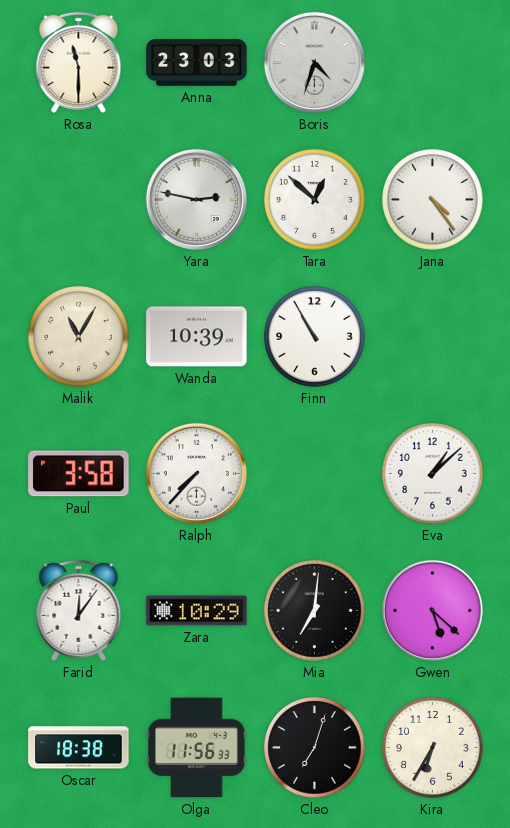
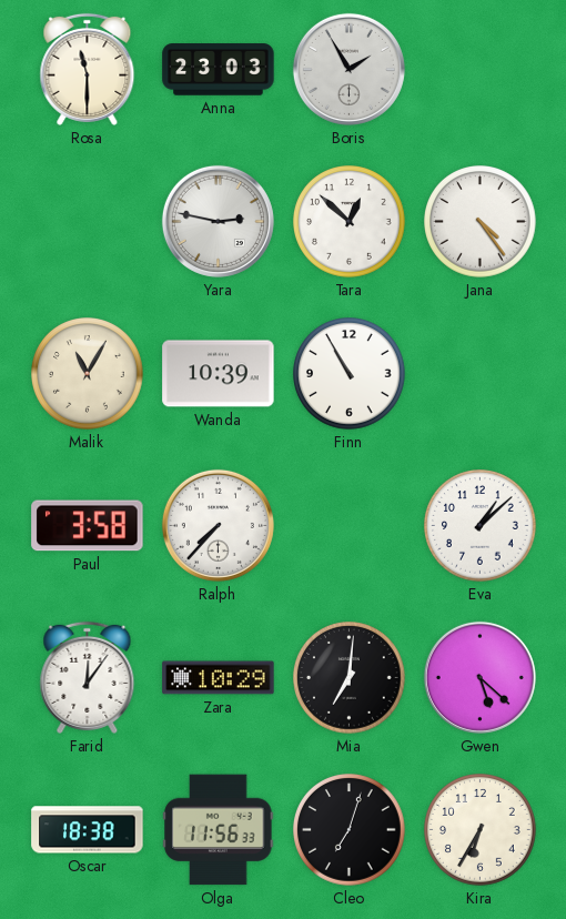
Boris: 4:33 -> 1:55 (348, 69)
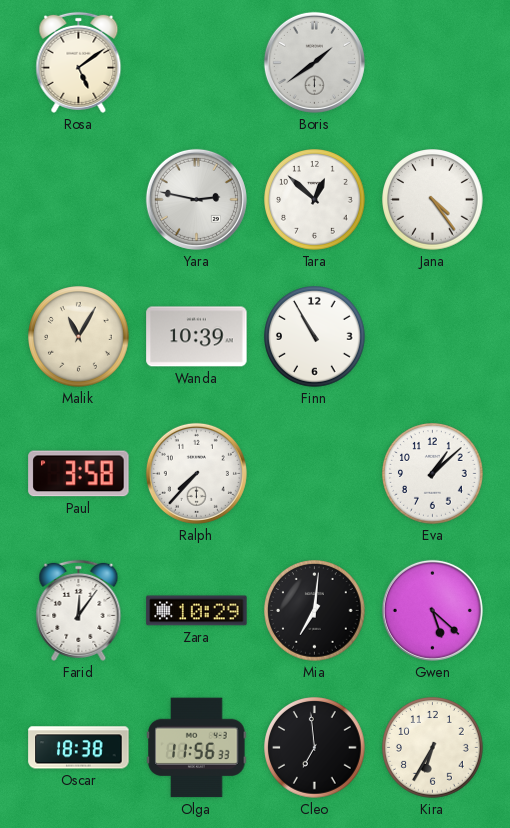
Rosa: 11:30 -> 5:09 (79, 62)
Anna: 23:03 -> none (219, 70)
Boris: 1:55 -> 1:39 (314, 62)
Cleo: 7:03 -> 6:59 (315, 748)
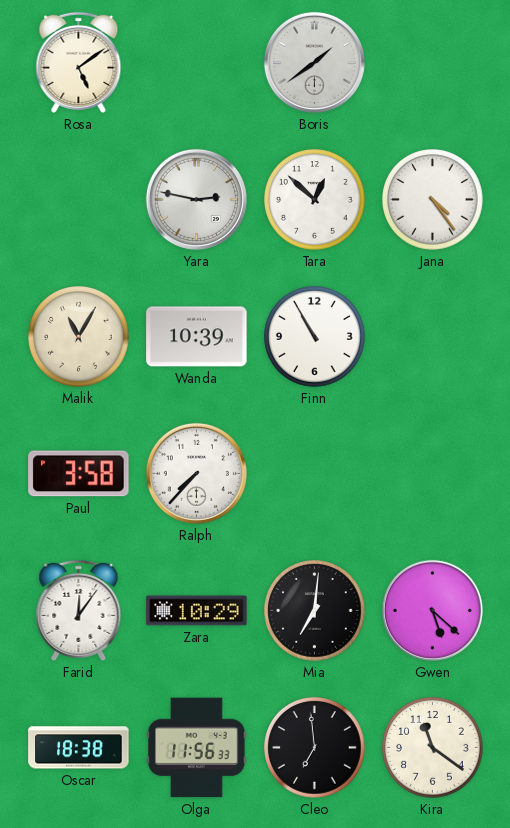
Eva: 1:08 -> none (433, 474)
Kira: 6:35 -> 11:21 (433, 748)
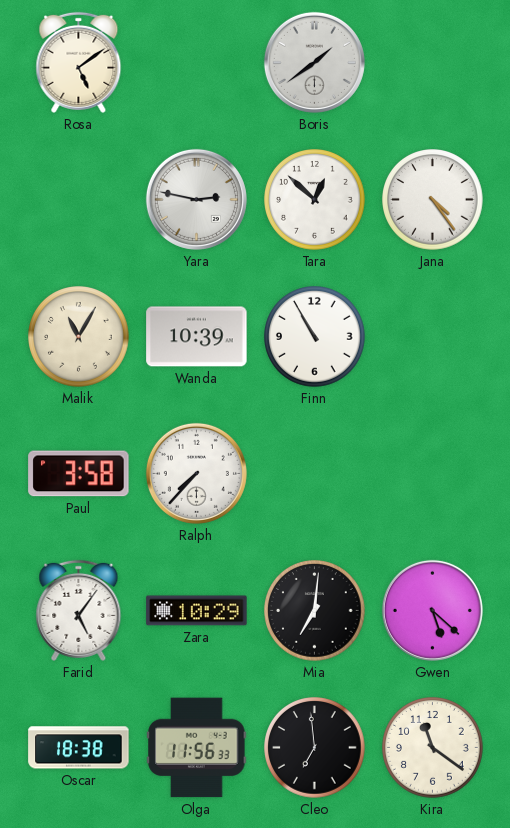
Farid: 12:06 -> 5:06 (79, 610)
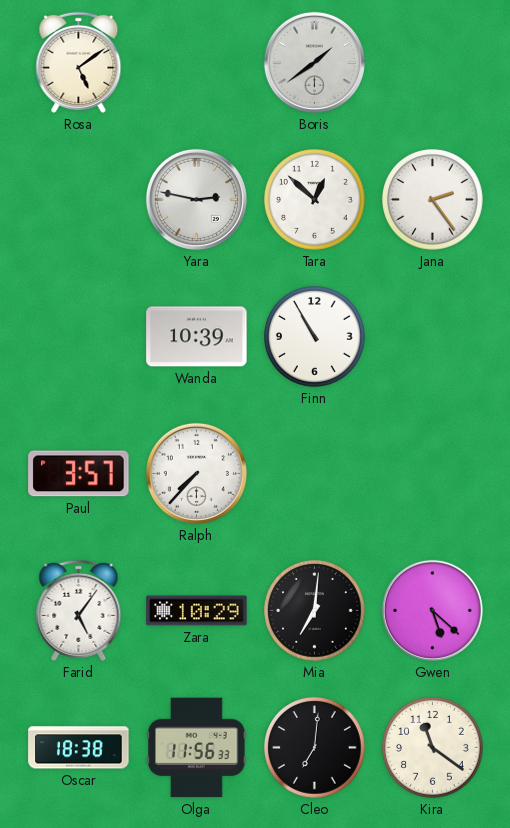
Jana: 4:24 -> 2:24 (433, 200)
Malik: 11:05 -> none (79, 337)
Paul: 3:58 -> 3:57 (79, 474)
Cleo: 6:59 -> 7:01 (315, 748)
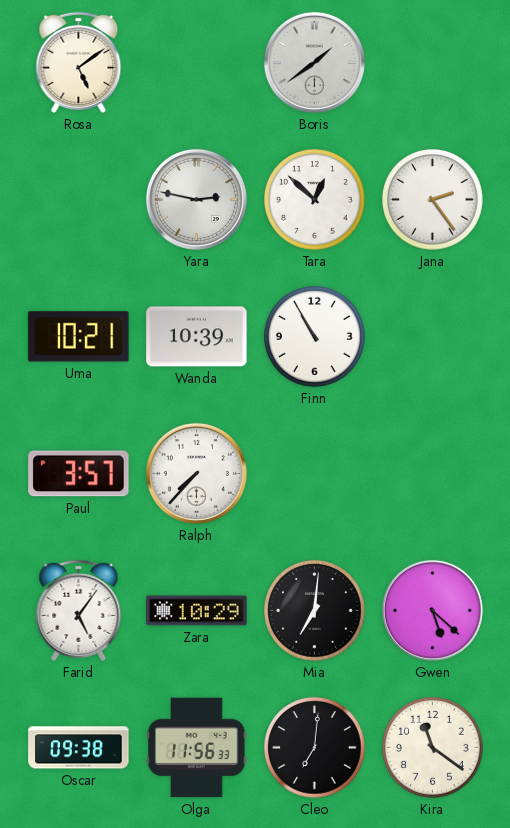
Uma: none -> 10:21 (79, 337)
Oscar: 18:38 -> 09:38 (79, 748)
